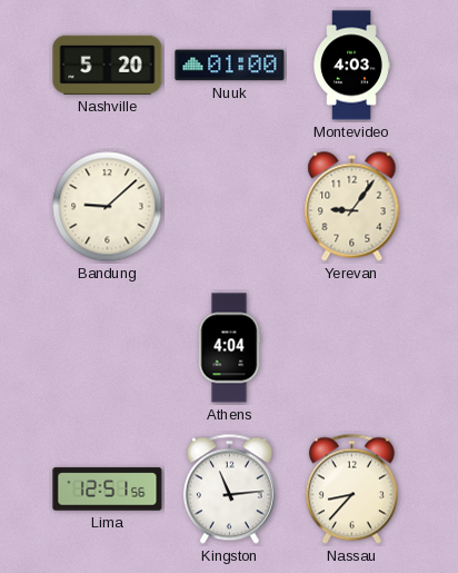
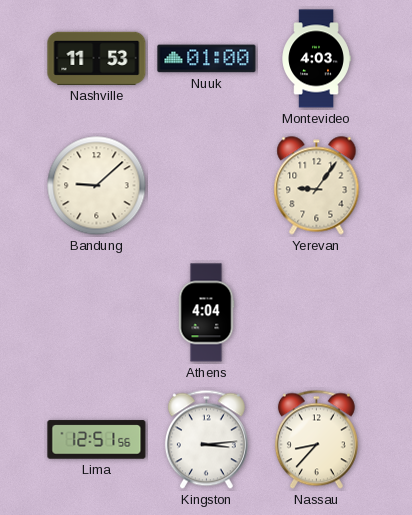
Nashville: 5:20 -> 11:53 (97, 58)
Kingston: 11:14 -> 3:14 (206, 440)
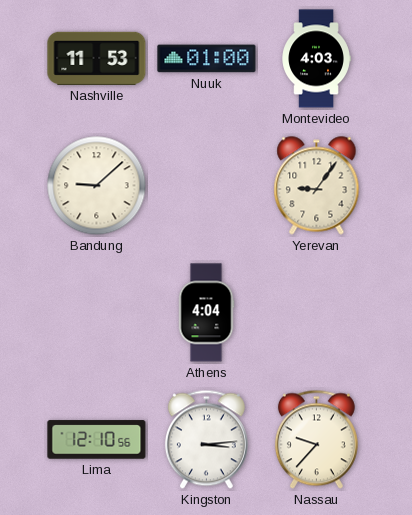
Lima: 12:51 -> 12:10 (97, 440)
Nassau: 8:37 -> 9:37 (316, 440)
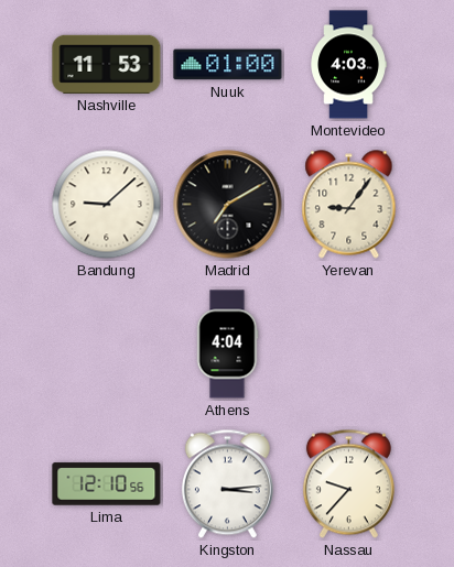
Madrid: none -> 7:10 (228, 205)
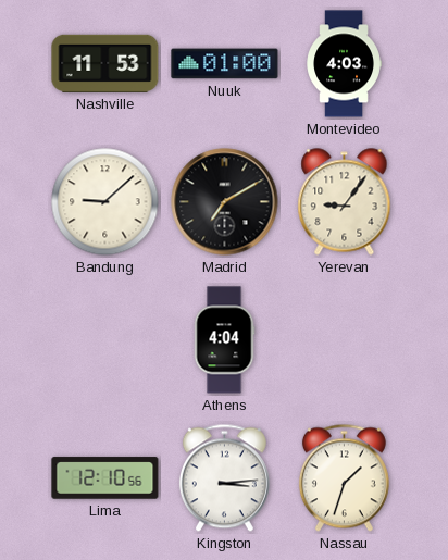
Nassau: 9:37 -> 1:33 (344, 478)
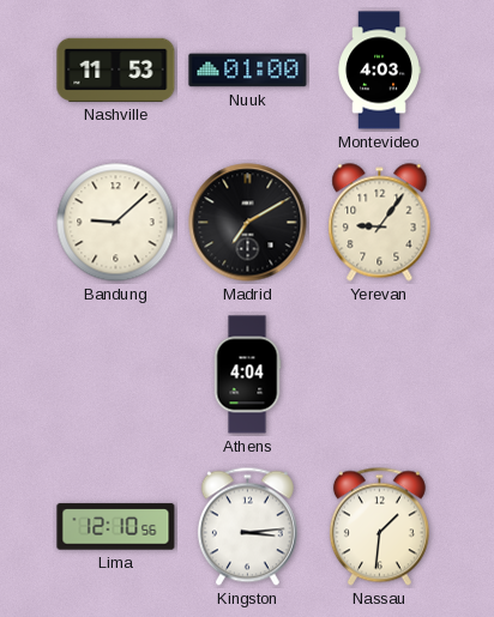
Nassau: 1:33 -> 1:31 (379, 527)
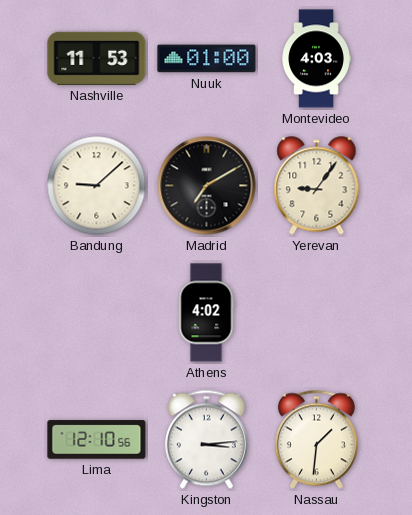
Athens: 4:04 -> 4:02 (206, 313)
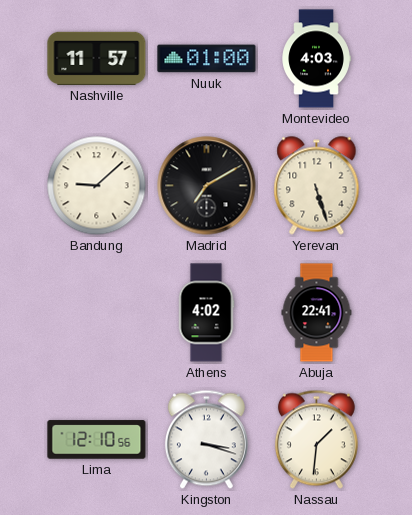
Nashville: 11:53 -> 11:57 (97, 58)
Yerevan: 9:06 -> 5:27 (317, 186)
Abuja: none -> 22:41 (317, 313)
Kingston: 3:14 -> 3:18 (206, 440)
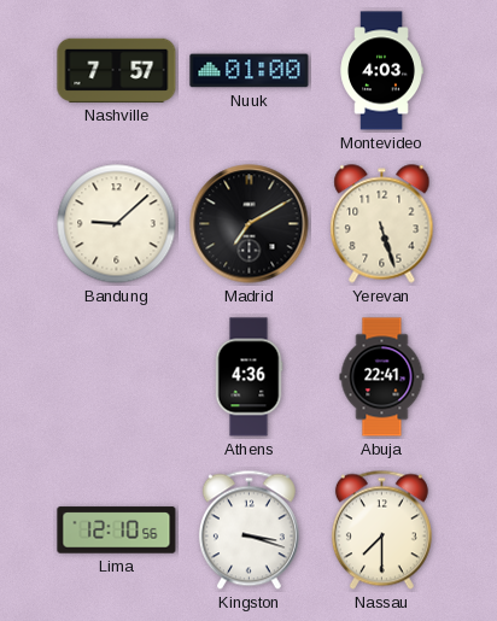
Nashville: 11:57 -> 7:57 (117, 70)
Athens: 4:02 -> 4:36 (248, 377)
Nassau: 1:31 -> 7:30 (381, 531)
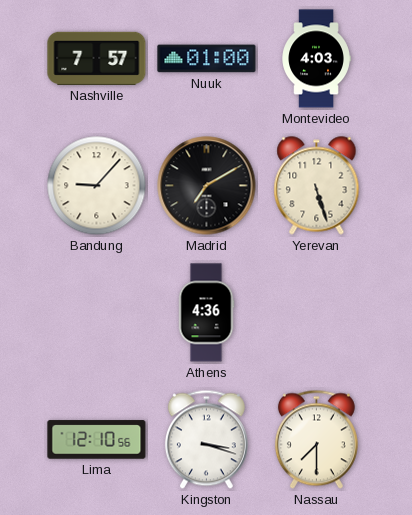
Bandung: 9:08 -> 9:07 (97, 186)
Abuja: 22:41 -> none (382, 377)
